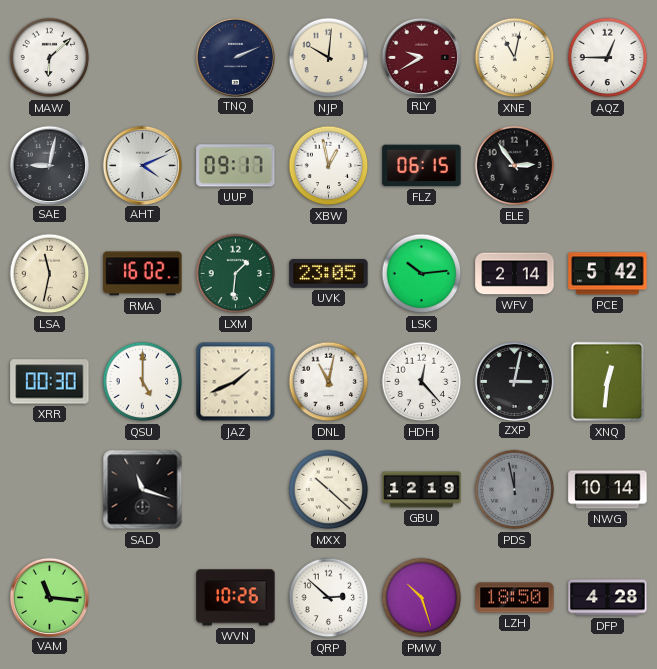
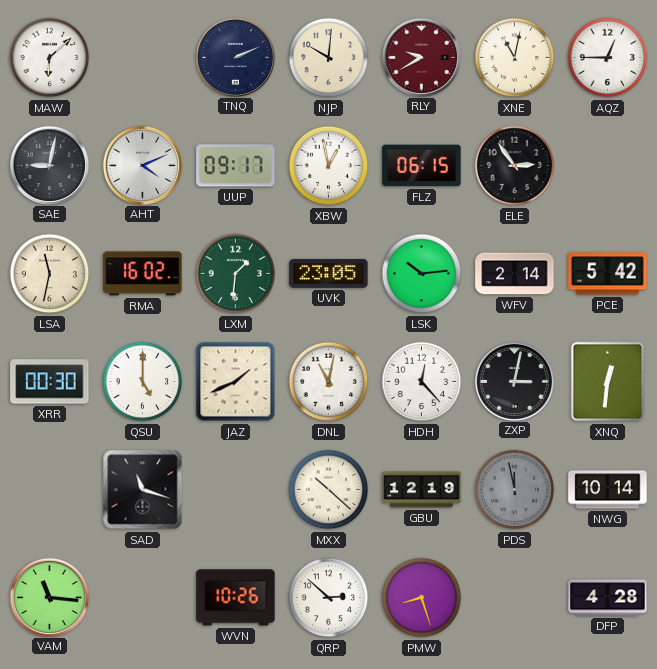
PMW: 10:27 -> 8:27 (422, 598)
LZH: 18:50 -> none (515, 598)
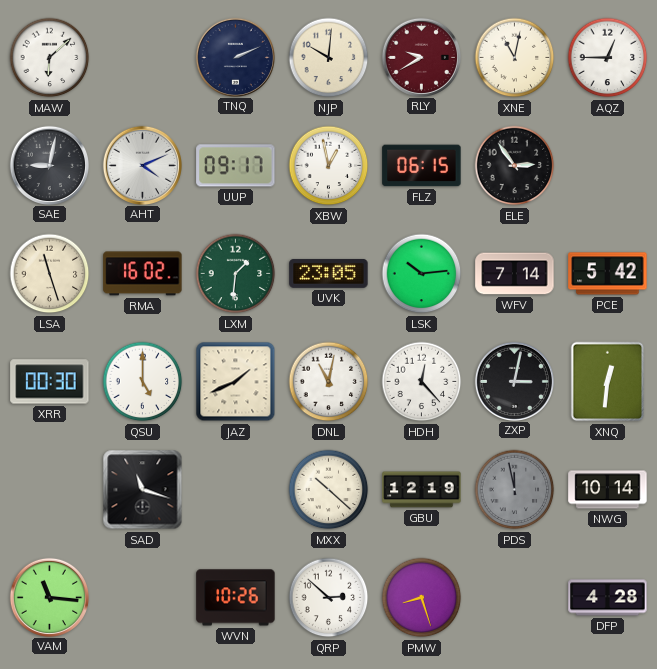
LSA: 11:32 -> 11:27 (50, 274)
WFV: 2:14 -> 7:14 (515, 274)
